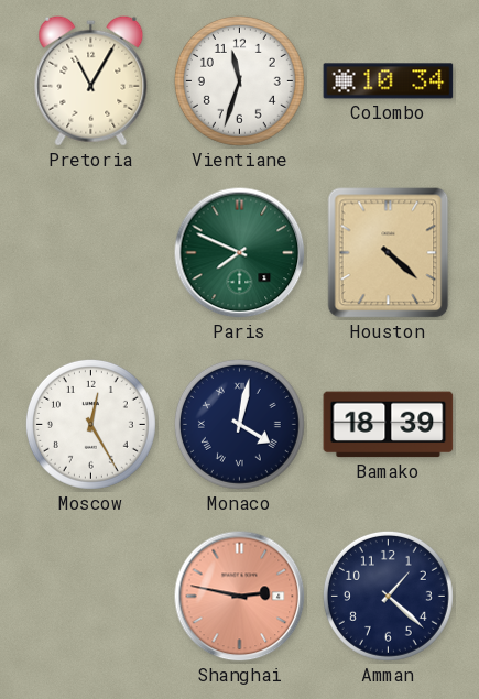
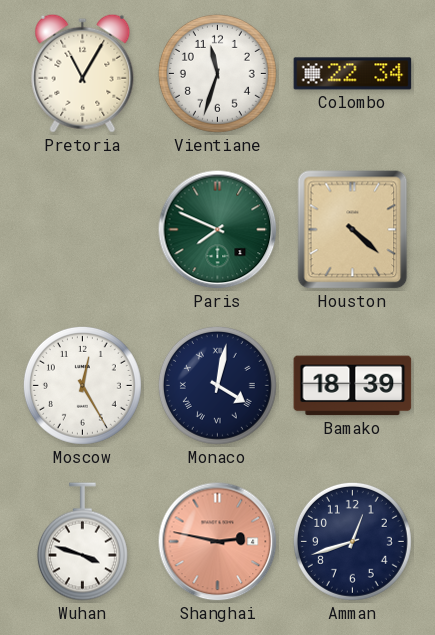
Colombo: 10:34 -> 22:34 (353, 74)
Wuhan: none -> 3:48 (82, 542)
Amman: 1:22 -> 12:42 (352, 541)
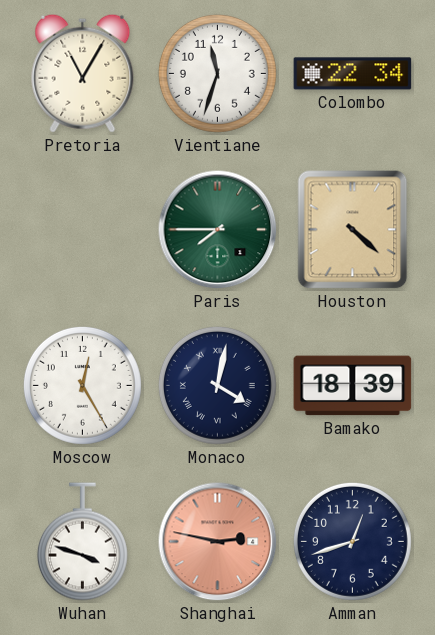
Paris: 7:49 -> 7:45 (218, 230)
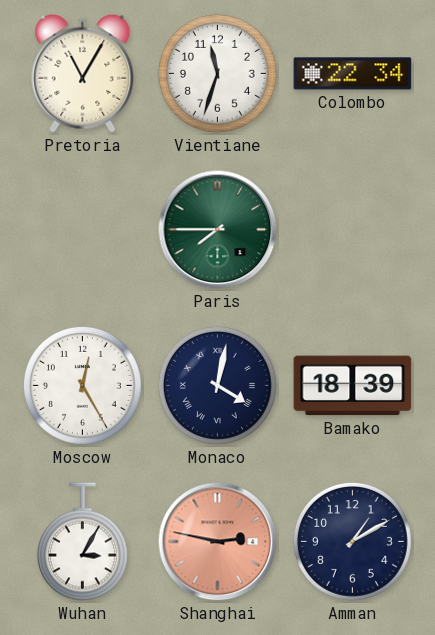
Houston: 4:22 -> none (353, 230)
Wuhan: 3:48 -> 3:05 (82, 542)
Amman: 12:42 -> 1:10 (352, 541)
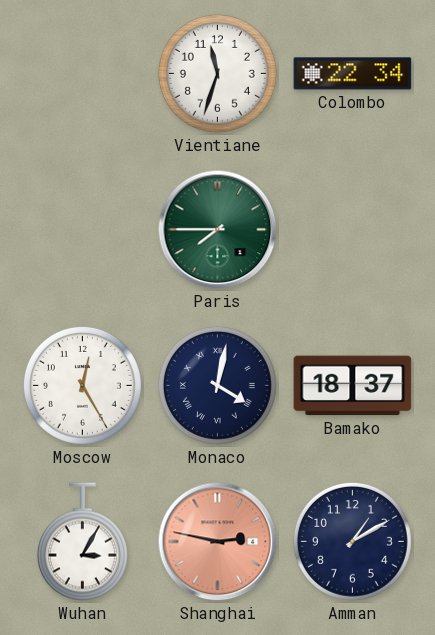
Pretoria: 11:05 -> none (83, 73)
Bamako: 18:39 -> 18:37 (353, 386)
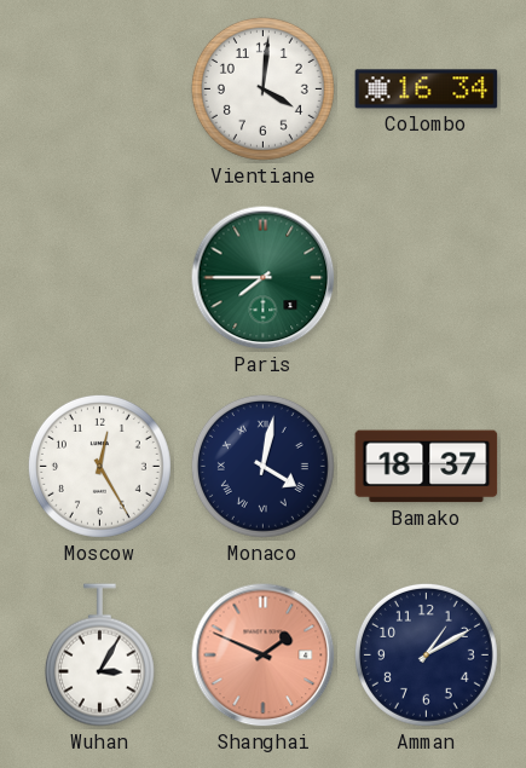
Vientiane: 11:33 -> 4:01 (262, 88)
Colombo: 22:34 -> 16:34 (427, 89)
Shanghai: 2:47 -> 1:49 (264, 656)
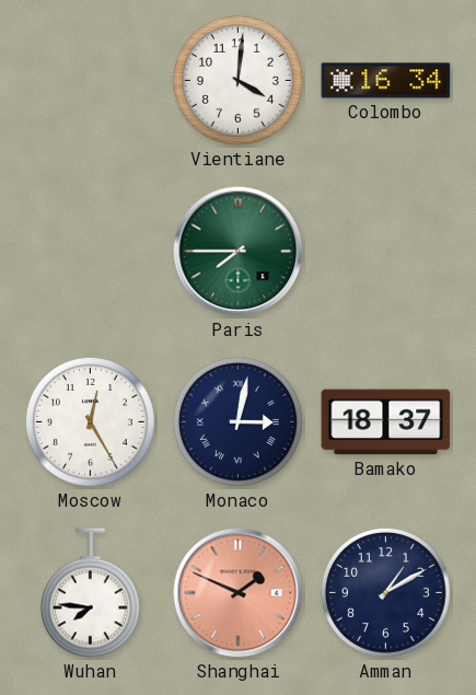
Monaco: 4:02 -> 3:02 (237, 421)
Wuhan: 3:05 -> 7:46 (90, 593)
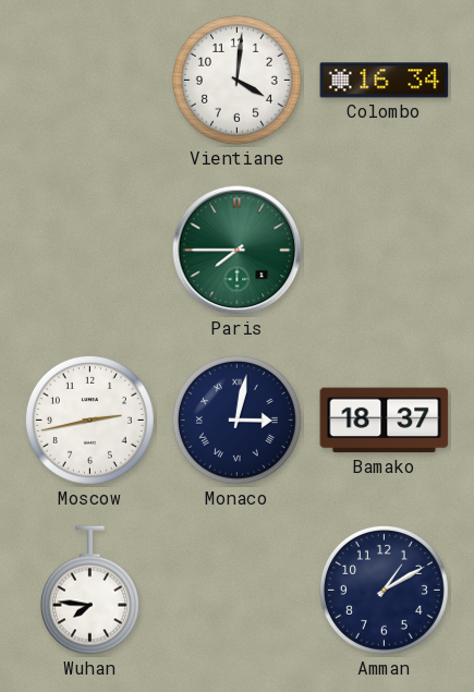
Moscow: 12:25 -> 2:43 (89, 420)
Shanghai: 1:49 -> none (239, 593)
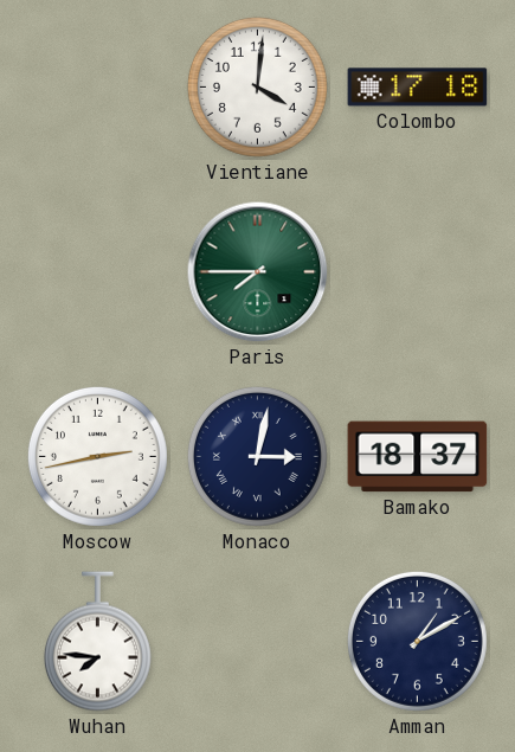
Colombo: 16:34 -> 17:18 (418, 88)
